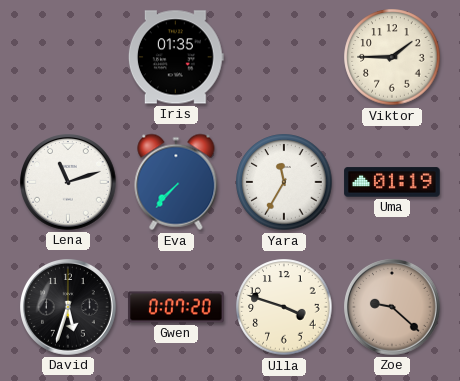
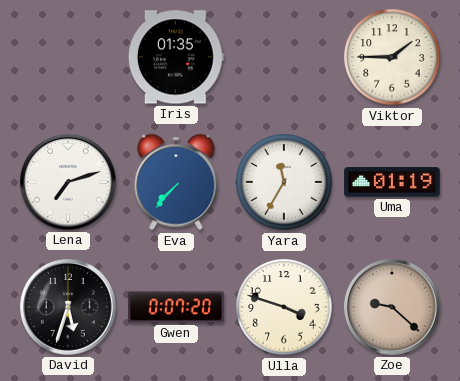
Lena: 11:12 -> 7:12 (69, 183)
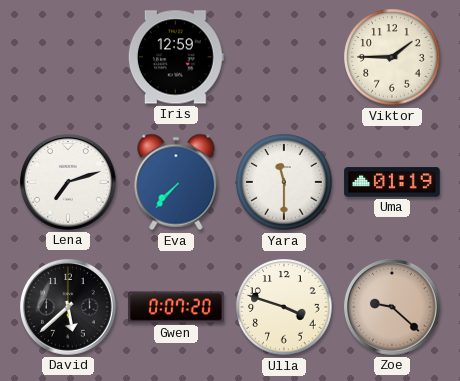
Iris: 01:35 -> 12:59 (176, 57)
Yara: 11:35 -> 11:30 (284, 182)
David: 5:33 -> 5:38 (69, 308)
